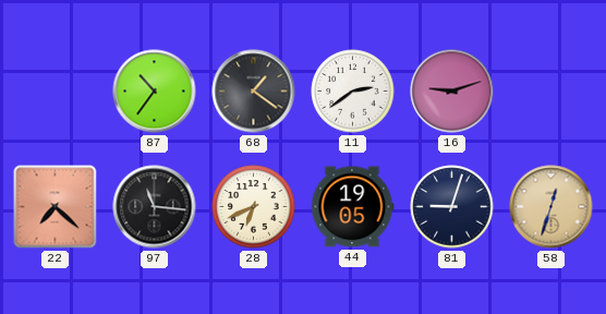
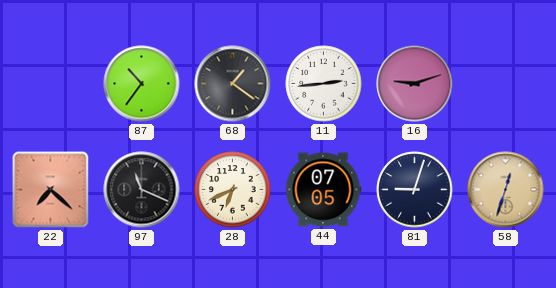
11: 2:39 -> 2:44 (324, 84)
97: 11:16 -> 11:19 (142, 190)
44: 19:05 -> 07:05 (323, 190)
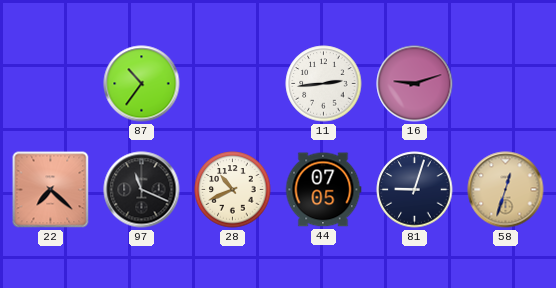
68: 1:21 -> none (233, 84)
28: 6:41 -> 10:41 (233, 190)
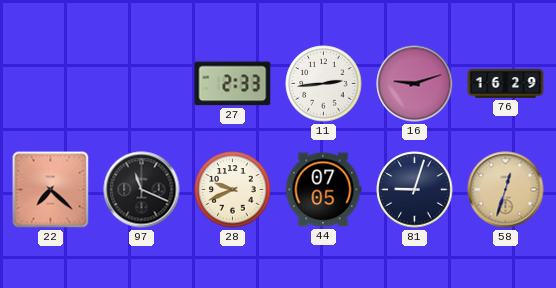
87: 10:36 -> none (142, 84)
27: none -> 2:33 (233, 84)
76: none -> 16:29 (506, 84)
28: 10:41 -> 9:41 (233, 190)
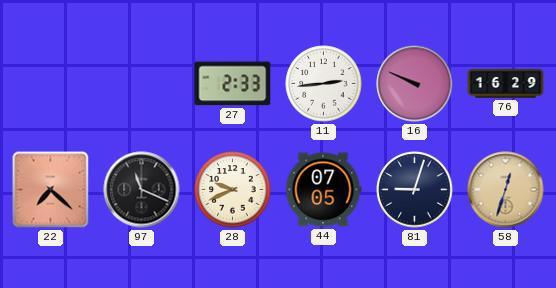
16: 9:12 -> 9:49 (415, 84)
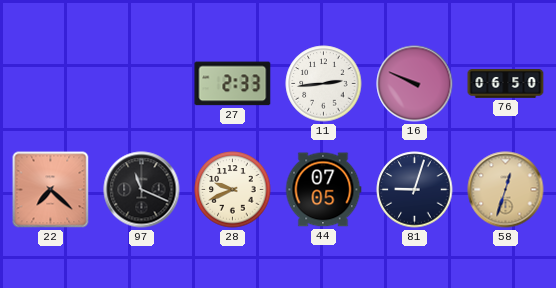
76: 16:29 -> 06:50 (506, 84)
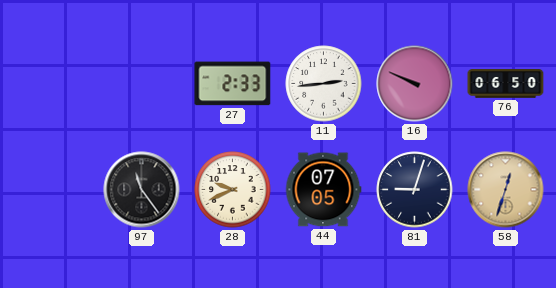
22: 7:22 -> none (51, 190)
97: 11:19 -> 11:24 (142, 190)
